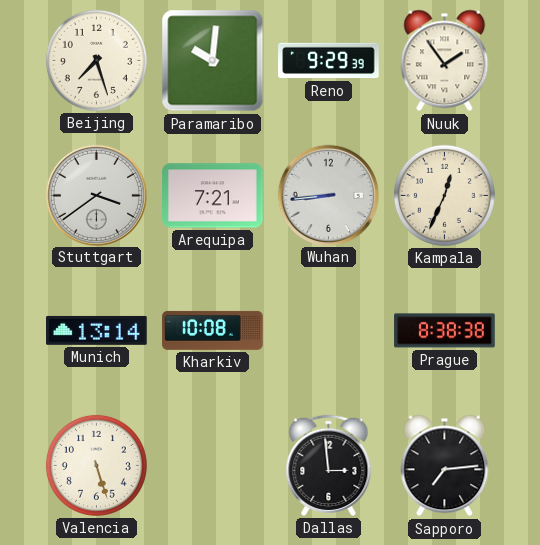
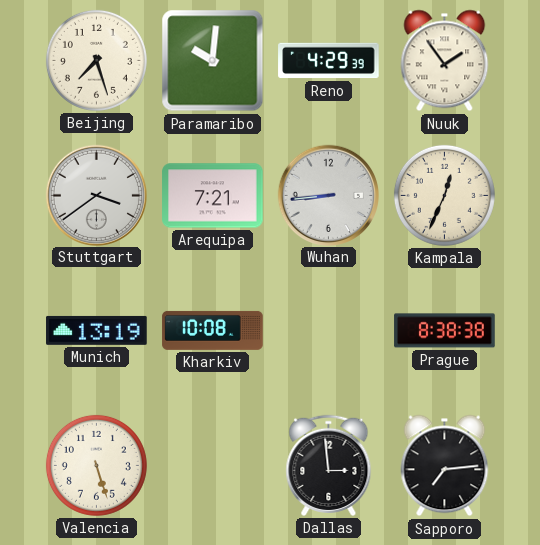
Reno: 9:29 -> 4:29 (329, 61)
Munich: 13:14 -> 13:19 (97, 330)
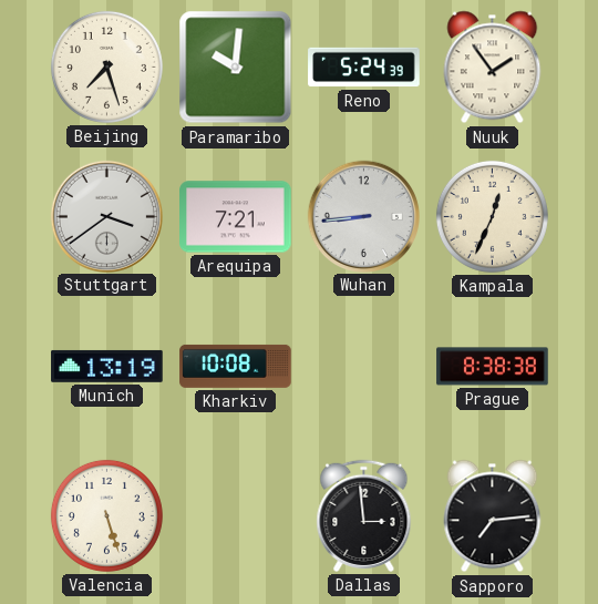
Reno: 4:29 -> 5:24 (364, 68)
